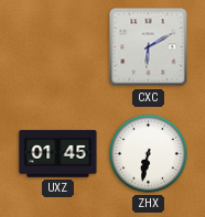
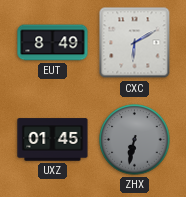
EUT: none -> 8:49 (53, 43)
ZHX dial: white -> grey (135, 140)
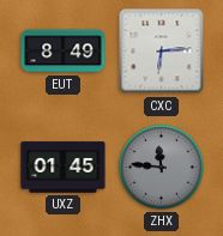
CXC: 6:10 -> 6:14 (162, 52)
ZHX: 6:32 -> 11:46 (162, 168)
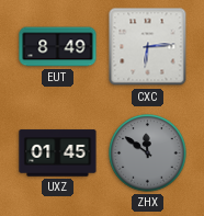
ZHX: 11:46 -> 11:51 (148, 154)
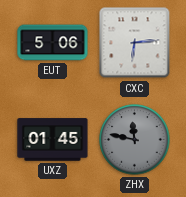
EUT: 8:49 -> 5:06 (53, 43)
ZHX: 11:51 -> 11:47 (135, 140)
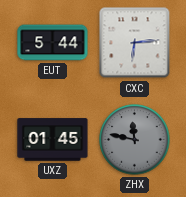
EUT: 5:06 -> 5:44 (53, 43)
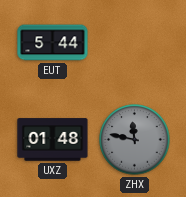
CXC: 6:14 -> none (135, 43)
UXZ: 01:45 -> 01:48 (53, 140)
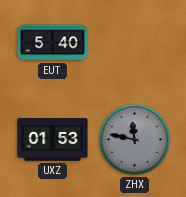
EUT: 5:44 -> 5:40 (53, 43)
UXZ: 01:48 -> 01:53 (53, 140)
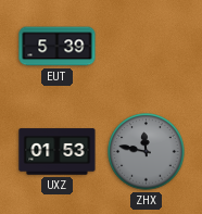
EUT: 5:40 -> 5:39 (58, 47)
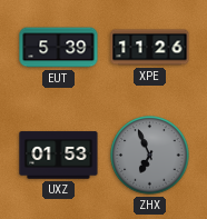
XPE: none -> 11:26 (150, 48)
ZHX: 11:47 -> 6:56 (150, 156)
